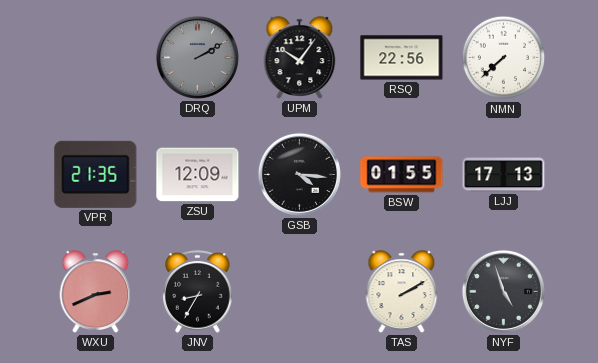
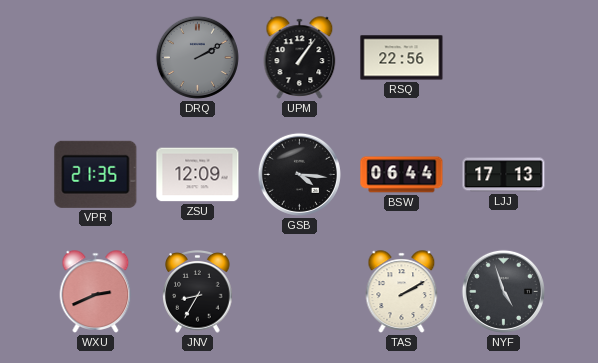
UPM: 10:06 -> 1:06 (300, 58)
NMN: 7:38 -> none (504, 58)
BSW: 01:55 -> 06:44 (402, 175)
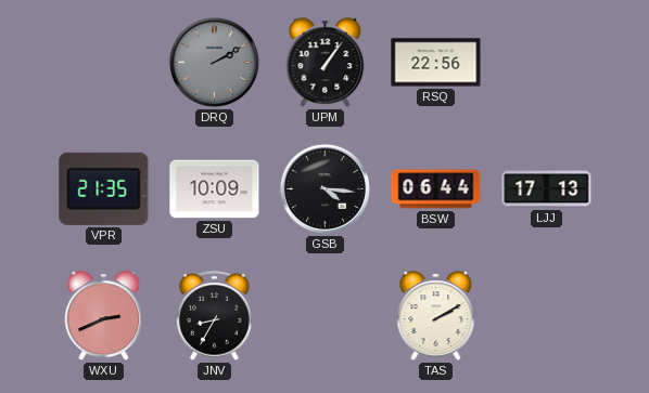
ZSU: 12:09 -> 10:09 (215, 189)
NYF: 4:57 -> none (503, 291)
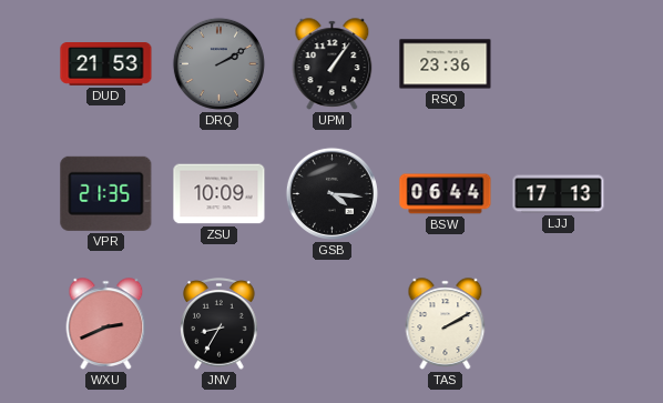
DUD: none -> 21:53 (106, 64)
RSQ: 22:56 -> 23:36 (446, 64)
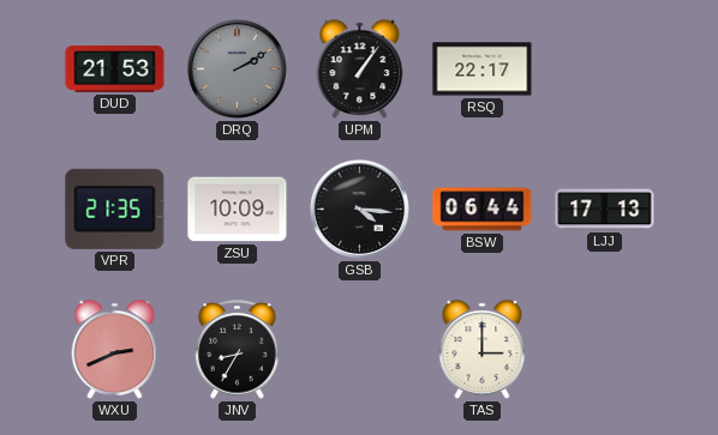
RSQ: 23:36 -> 22:17 (483, 70)
TAS: 2:10 -> 3:00 (483, 350)
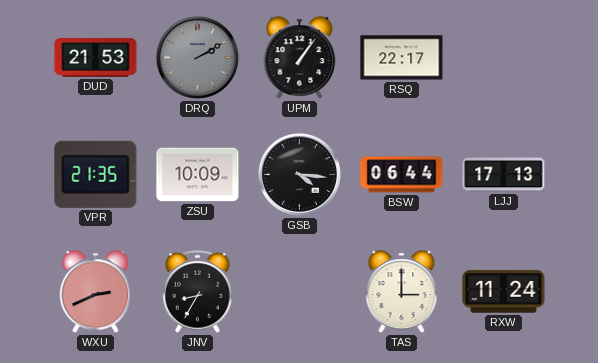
RXW: none -> 11:24 (504, 292)
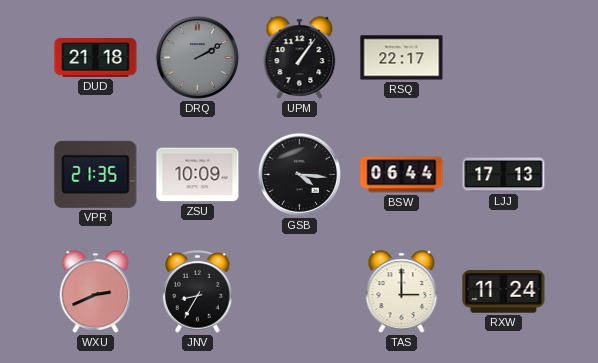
DUD: 21:53 -> 21:18 (96, 58)
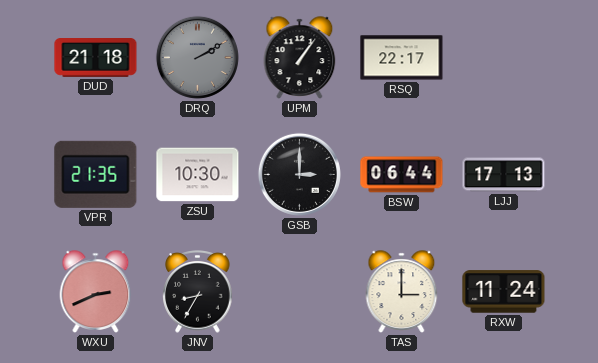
ZSU: 10:09 -> 10:30 (198, 175)
GSB: 4:16 -> 3:00 (299, 174)
